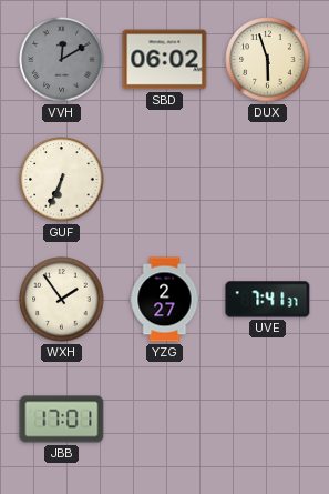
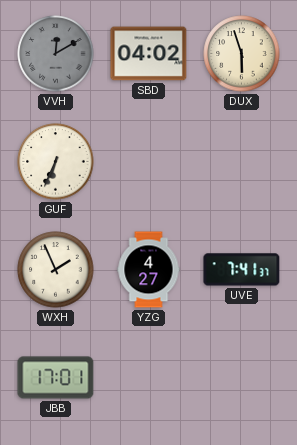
SBD: 06:02 -> 04:02 (149, 54)
WXH: 1:54 -> 1:56 (56, 270)
YZG: 2:27 -> 4:27 (149, 270)
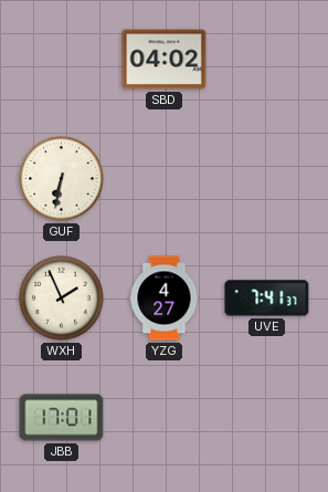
VVH: 12:10 -> none (56, 54)
DUX: 5:57 -> none (242, 54)
GUF: 6:34 -> 6:32 (62, 179)
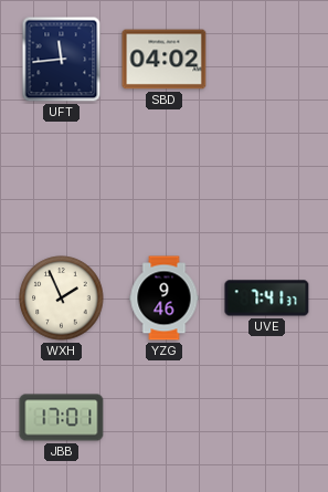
UFT: none -> 11:44 (62, 60)
GUF: 6:32 -> none (62, 179)
YZG: 4:27 -> 9:46 (165, 299)
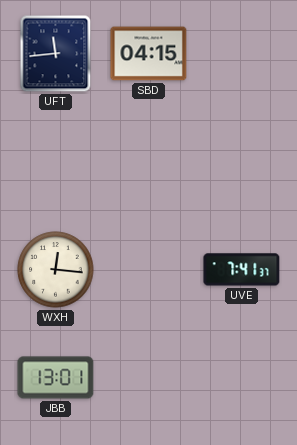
SBD: 04:02 -> 04:15 (149, 54)
WXH: 1:56 -> 12:16 (56, 270)
YZG: 9:46 -> none (165, 299)
JBB: 17:01 -> 13:01 (56, 378)
